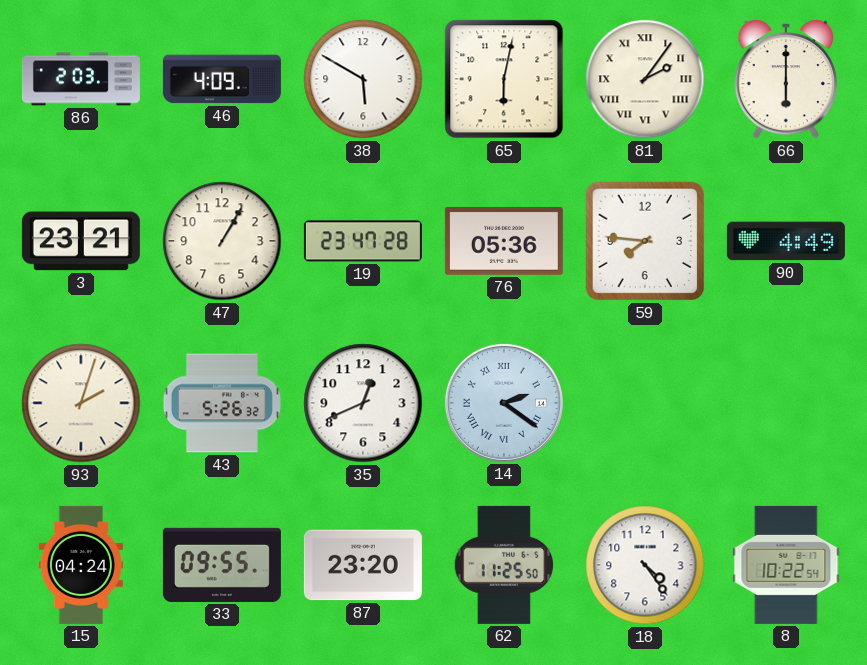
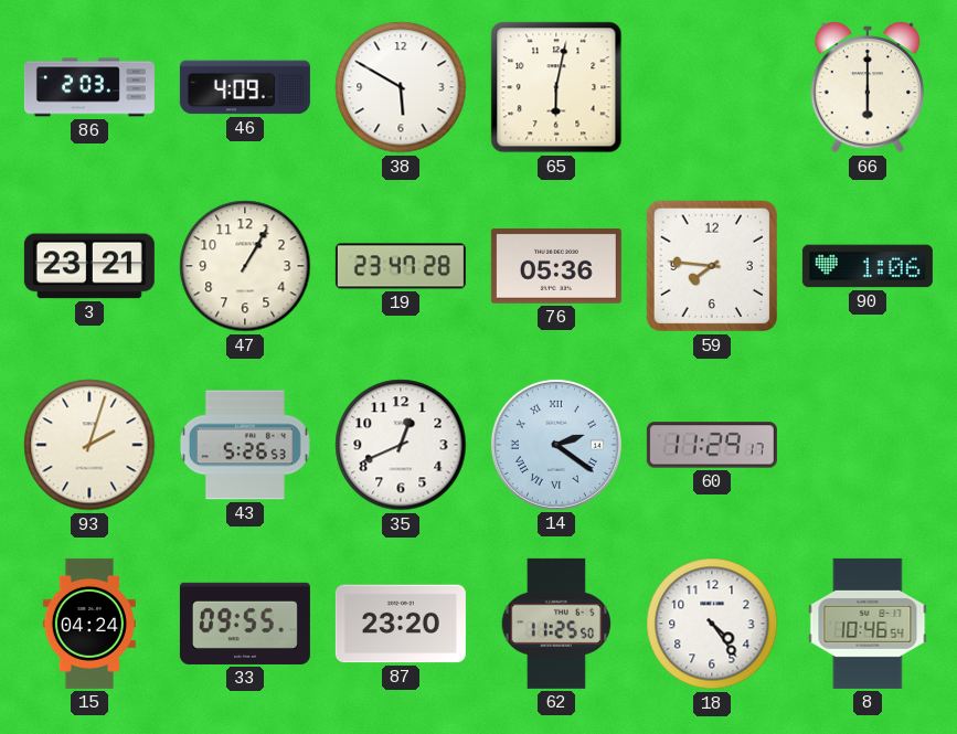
81: 2:06 -> none (645, 79)
90: 4:49 -> 1:06 (868, 266)
43: 5:26:32 -> 5:26:53 (245, 445)
60: none -> 11:29 (712, 445)
8: 10:22 -> 10:46 (868, 624)
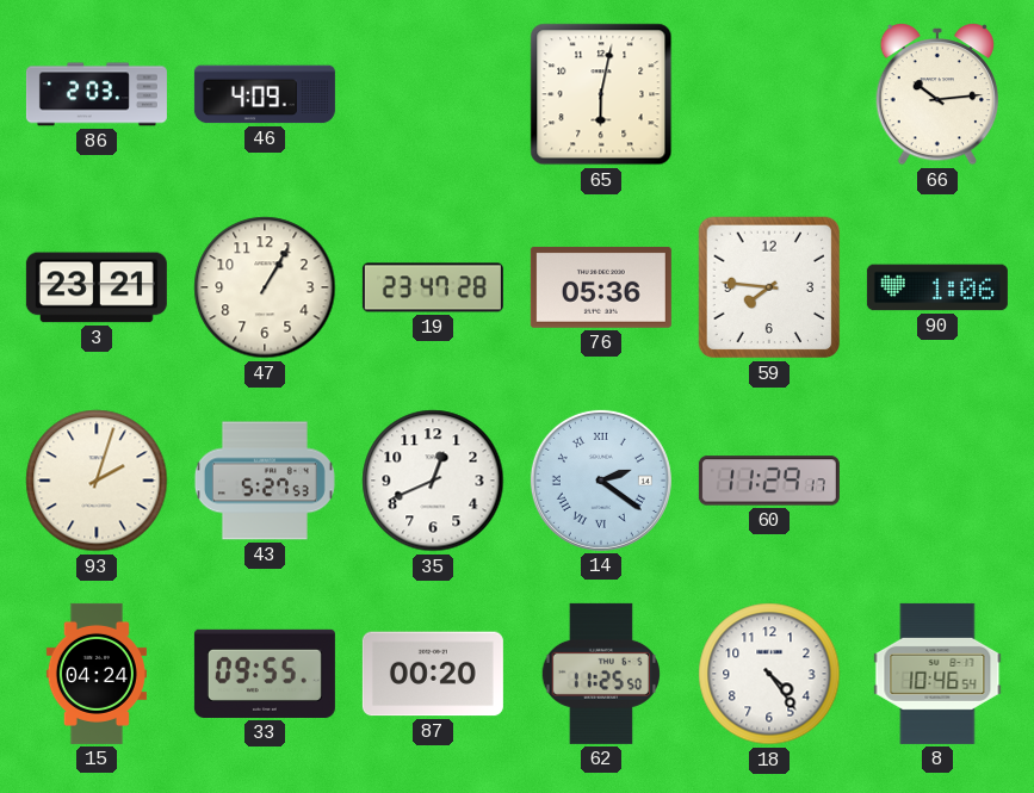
38: 5:50 -> none (401, 87)
66: 6:00 -> 10:14 (936, 95)
43: 5:26 -> 5:27 (265, 481)
87: 23:20 -> 00:20 (433, 674)
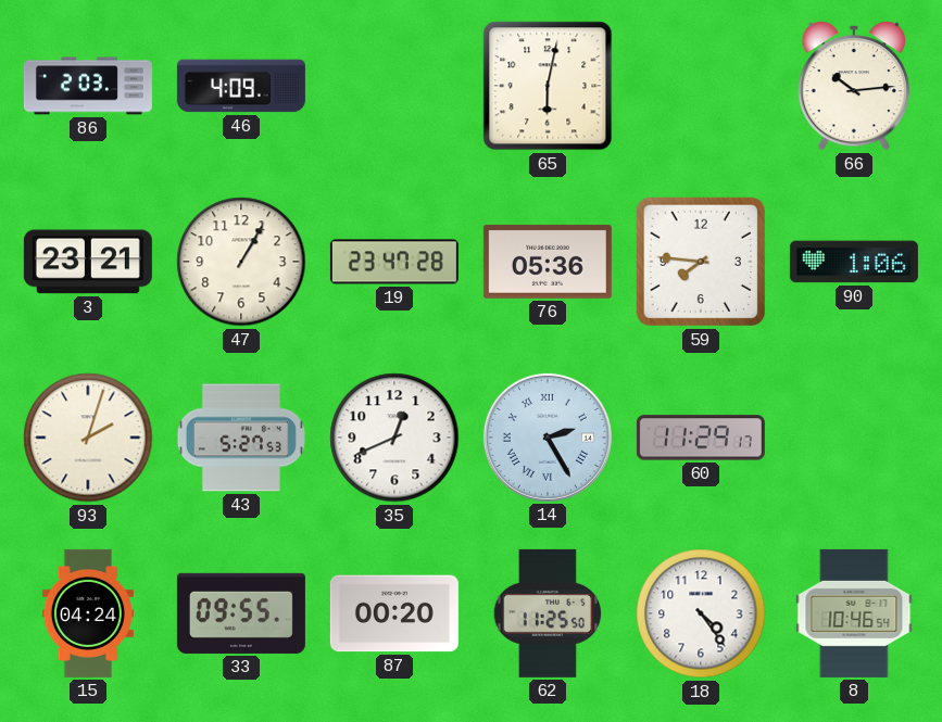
14: 2:21 -> 2:25 (548, 438)
